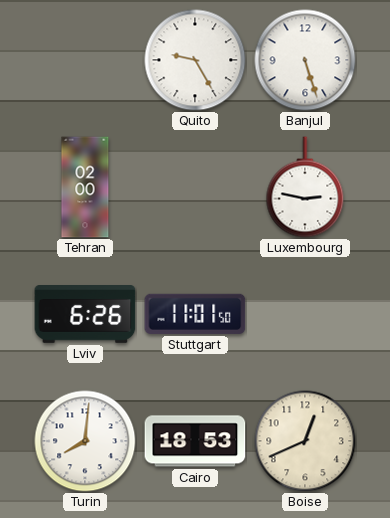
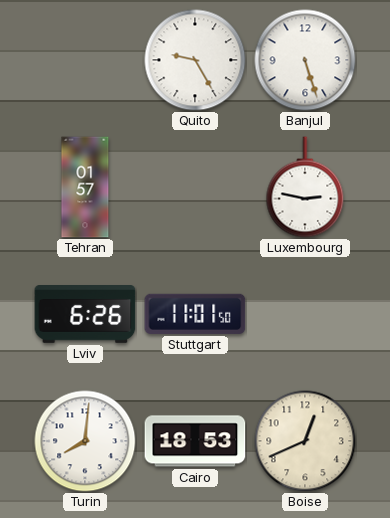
Tehran: 02:00 -> 01:57 (85, 187)
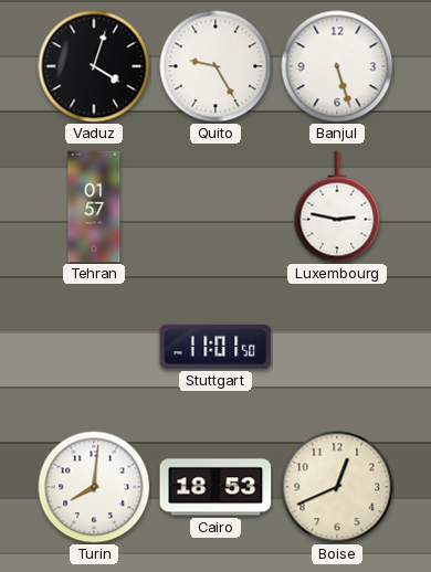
Vaduz: none -> 4:03 (94, 66)
Lviv: 6:26 -> none (85, 315)
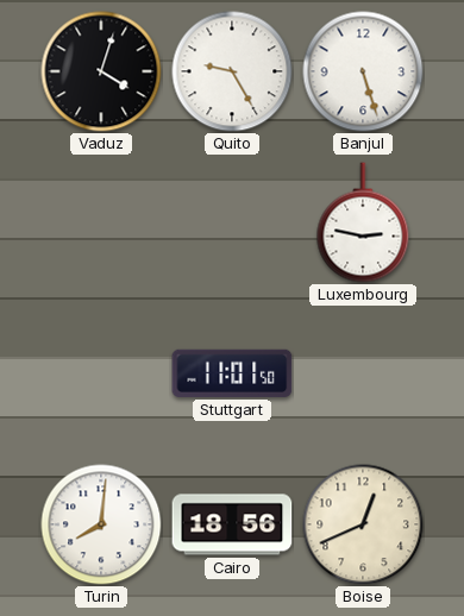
Tehran: 01:57 -> none (94, 206)
Cairo: 18:53 -> 18:56 (232, 524)
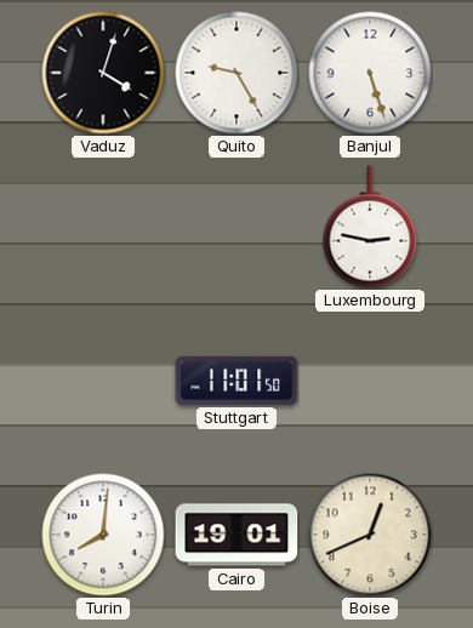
Cairo: 18:56 -> 19:01 (236, 535)
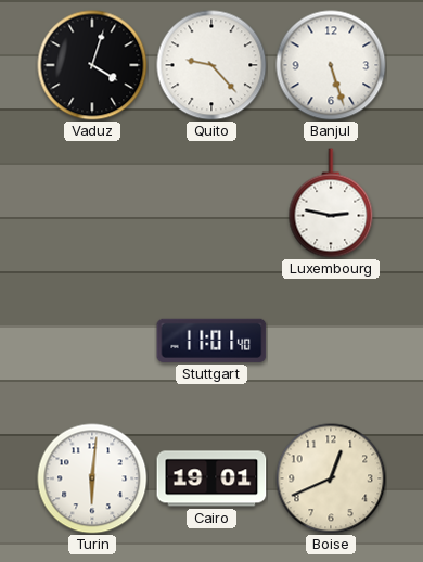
Quito: 9:25 -> 9:23 (211, 65)
Stuttgart: 11:01:50 -> 11:01:40 (211, 341)
Turin: 8:01 -> 6:01 (92, 478)
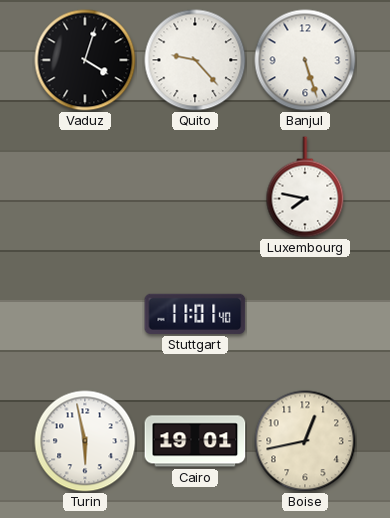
Luxembourg: 2:47 -> 7:47 (305, 187)
Turin: 6:01 -> 5:58 (85, 441)
Boise: 12:41 -> 12:43 (305, 441)
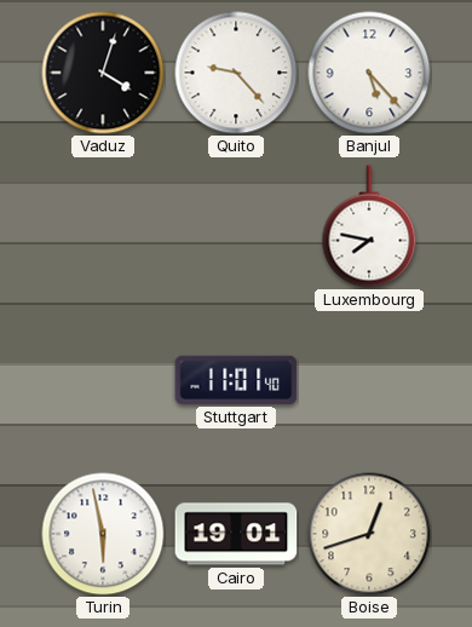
Banjul: 5:27 -> 5:23 (369, 73)
Boise: 12:43 -> 12:42 (369, 534)
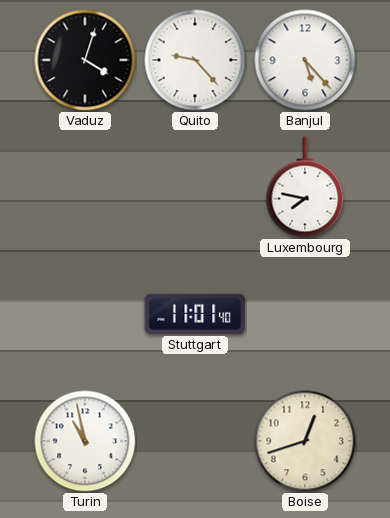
Turin: 5:58 -> 10:58 (85, 441)
Cairo: 19:01 -> none (236, 534)
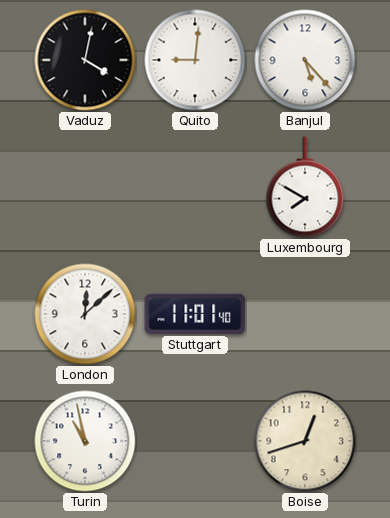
Vaduz: 4:03 -> 4:02 (85, 60)
Quito: 9:23 -> 9:01 (195, 60)
Luxembourg: 7:47 -> 7:50 (305, 187)
London: none -> 12:08 (85, 314)
